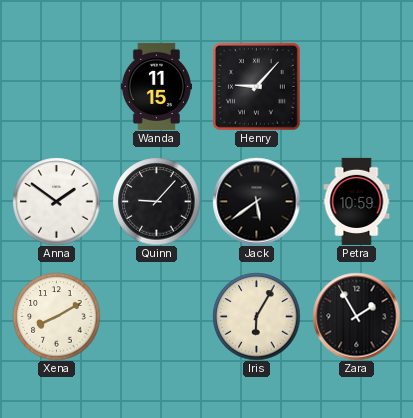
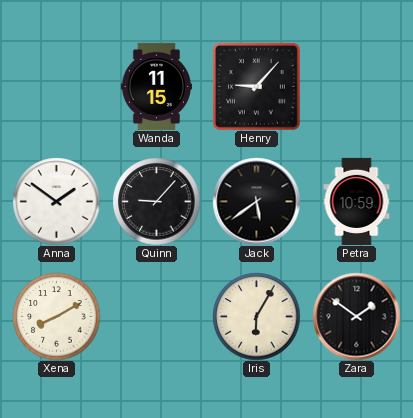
Zara: 1:55 -> 1:51 (356, 316)
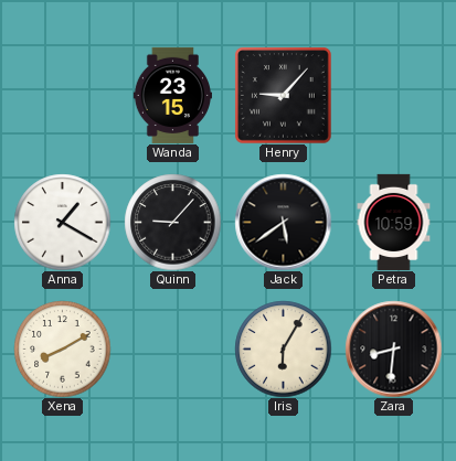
Wanda: 11:15 -> 23:15 (172, 95)
Anna: 1:51 -> 1:20 (62, 222)
Zara: 1:51 -> 8:31 (393, 349)
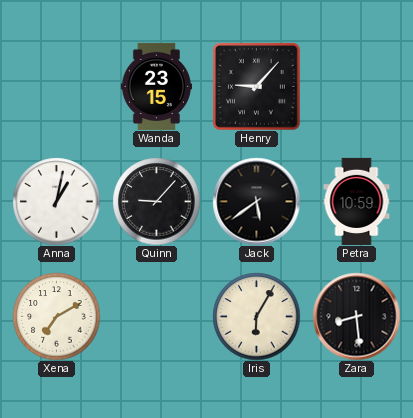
Anna: 1:20 -> 1:02 (56, 201)
Xena: 8:10 -> 7:10 (56, 316)
Zara: 8:31 -> 8:29 (356, 316)
